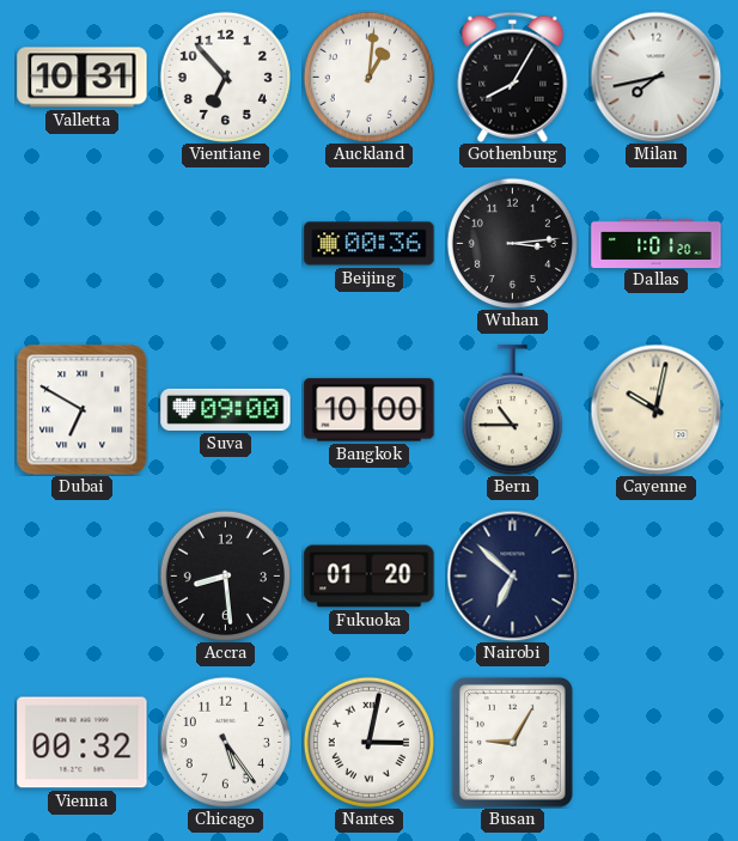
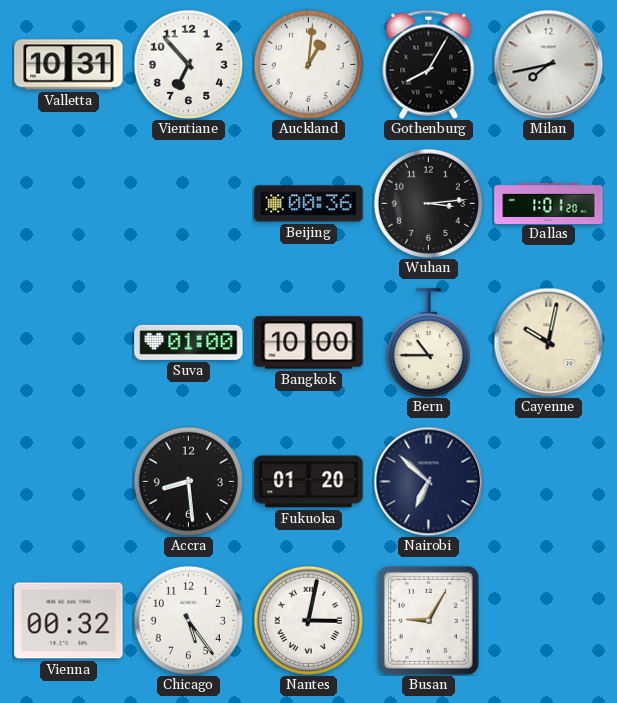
Dubai: 6:50 -> none (81, 409)
Suva: 09:00 -> 01:00 (189, 342)
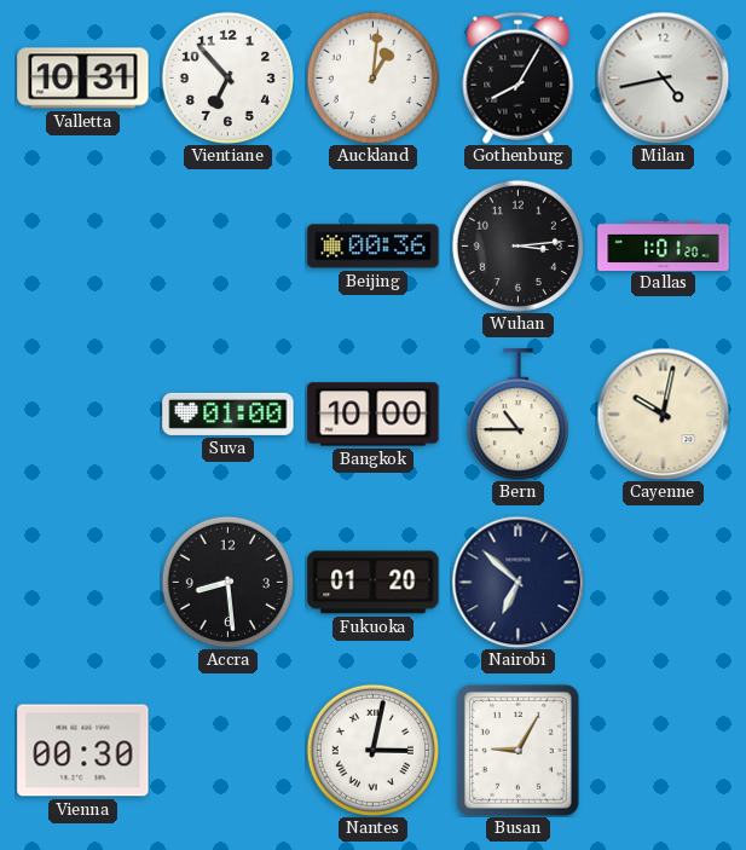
Milan: 7:43 -> 4:43 (663, 77)
Vienna: 00:32 -> 00:30 (83, 751)
Chicago: 5:24 -> none (188, 620)
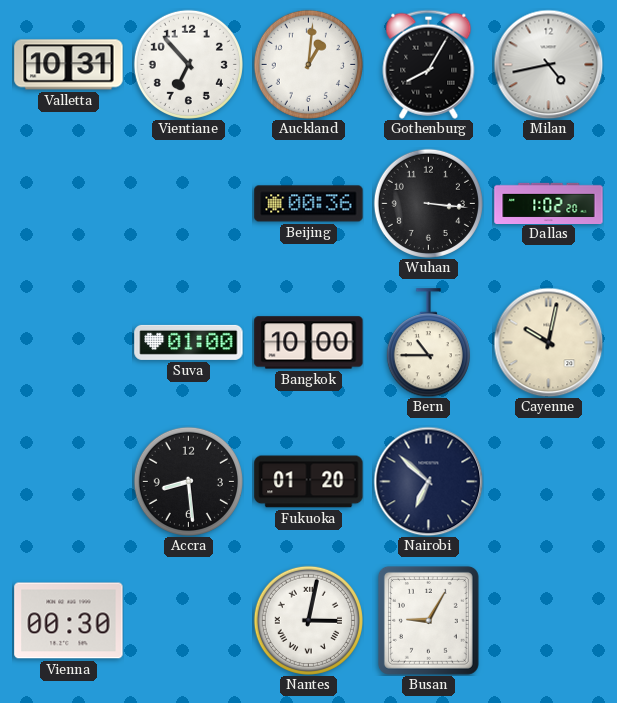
Wuhan: 3:14 -> 3:16 (428, 203)
Dallas: 1:01 -> 1:02 (549, 203)
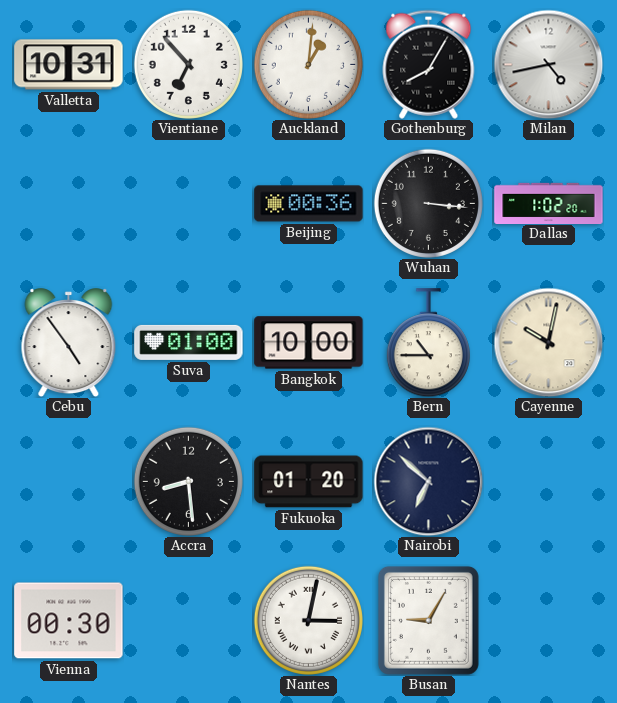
Cebu: none -> 4:54 (69, 343)
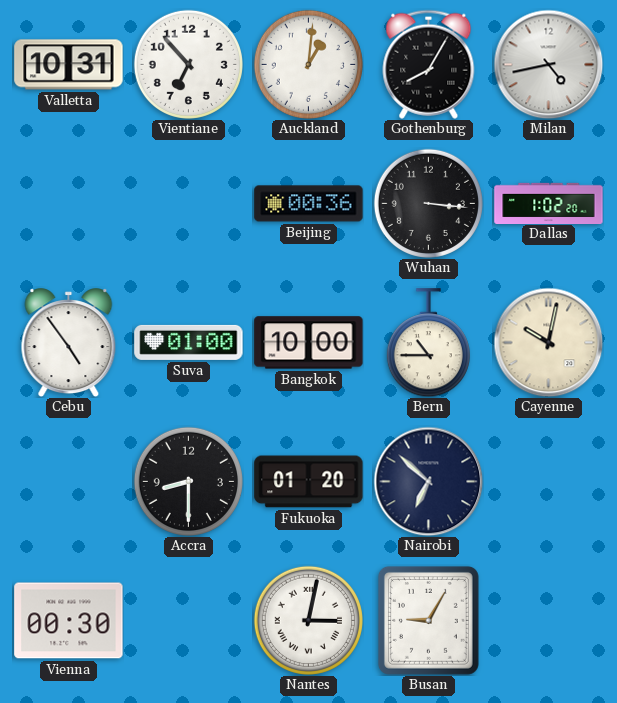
Accra: 8:29 -> 8:30 (188, 481)
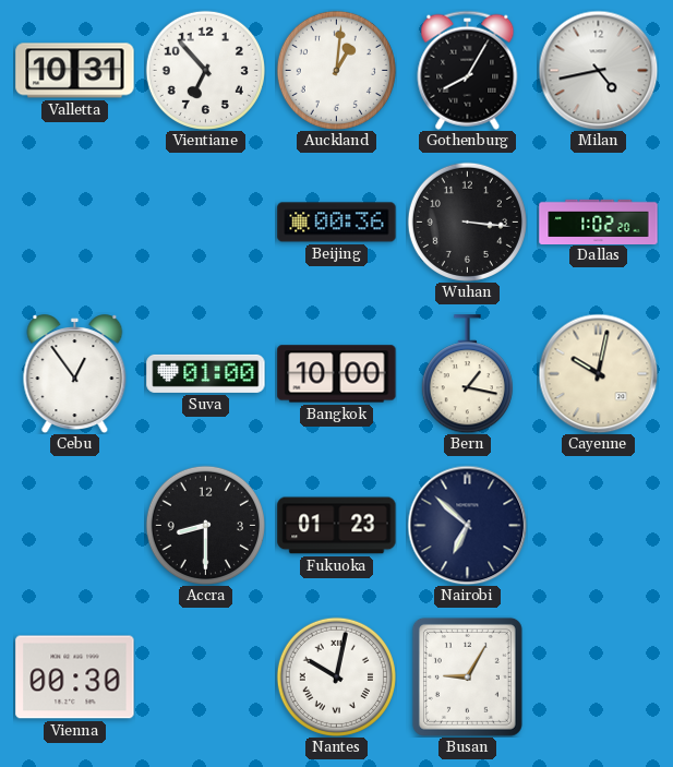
Cebu: 4:54 -> 12:54 (75, 374)
Bern: 10:45 -> 1:17 (467, 374)
Fukuoka: 01:20 -> 01:23 (337, 526)
Nantes: 3:02 -> 10:02 (336, 676)
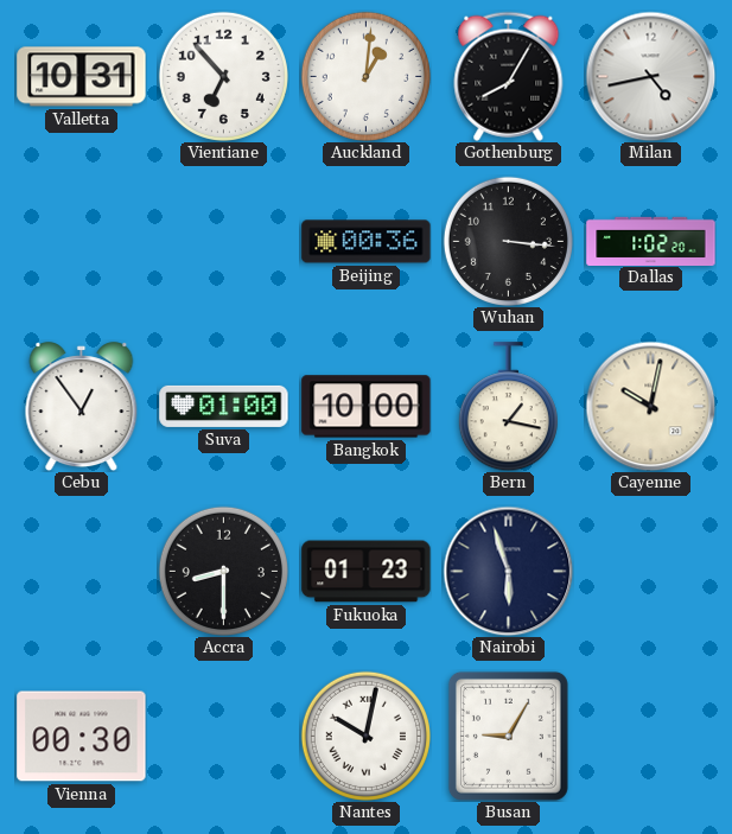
Nairobi: 6:52 -> 5:57 (508, 571)
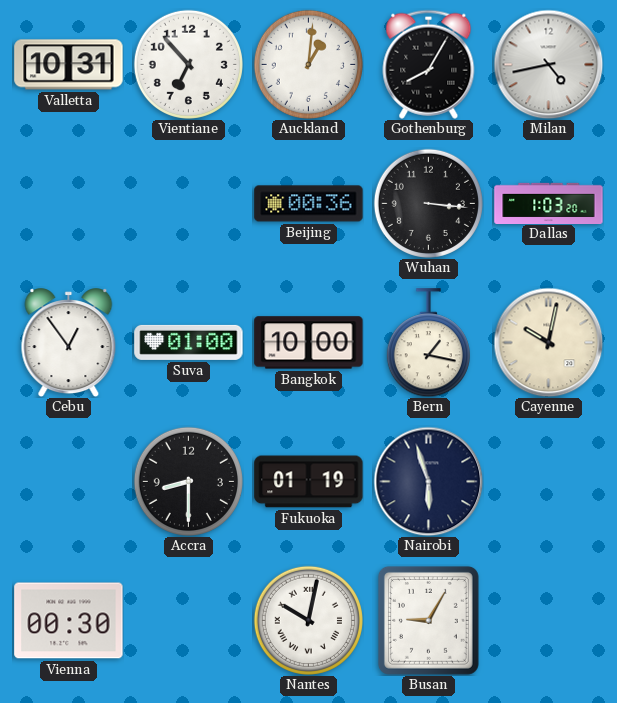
Dallas: 1:02 -> 1:03 (549, 203)
Fukuoka: 01:23 -> 01:19 (309, 482)
